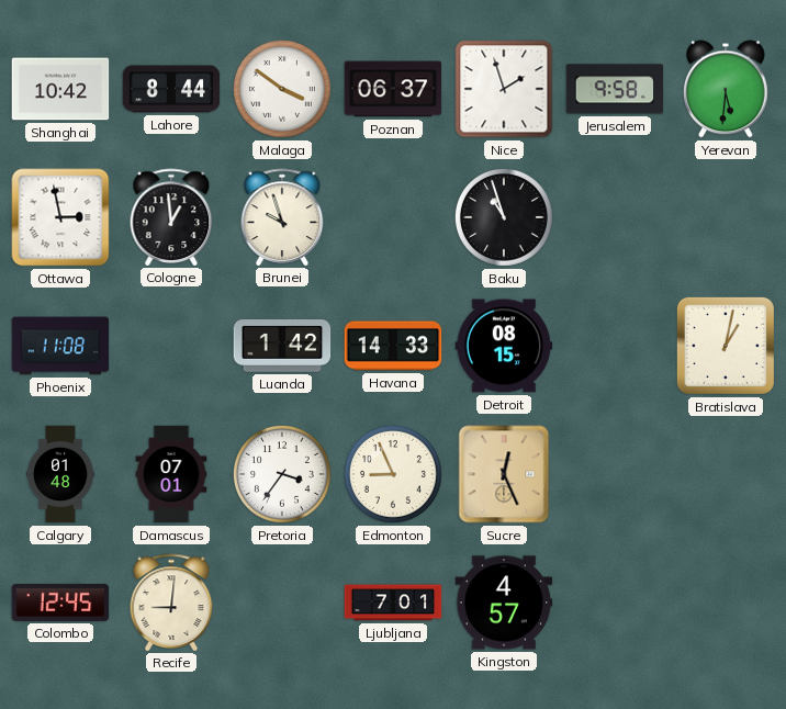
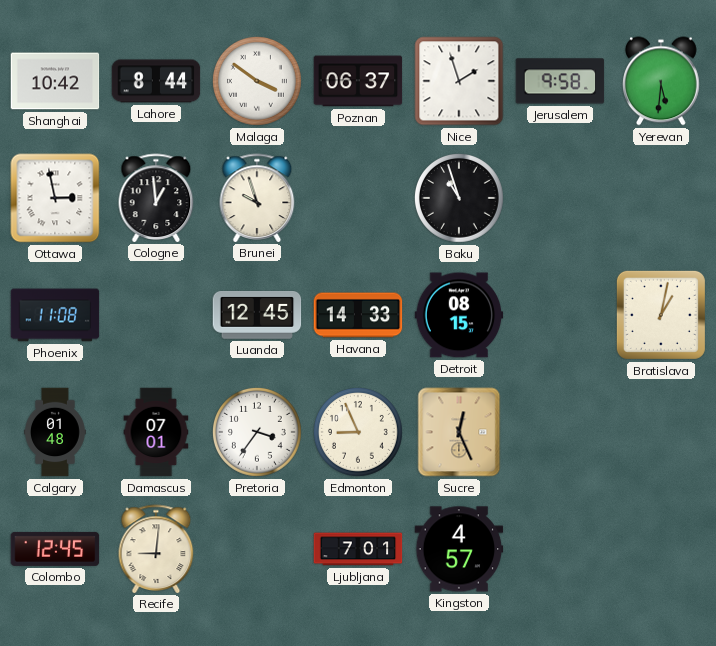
Luanda: 1:42 -> 12:45 (257, 316)
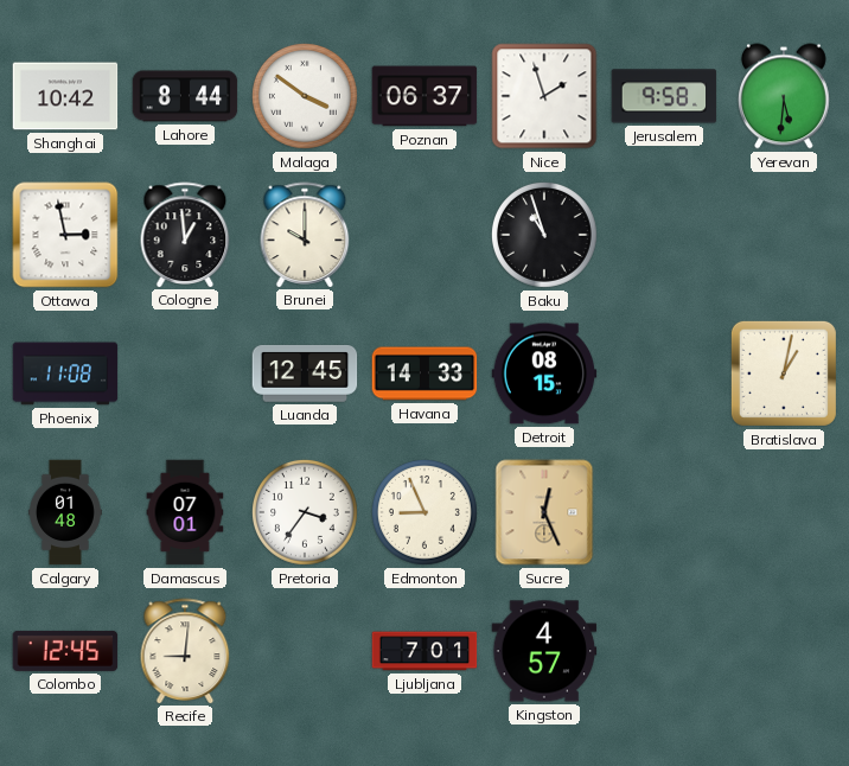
Brunei: 9:57 -> 10:00 (305, 235)
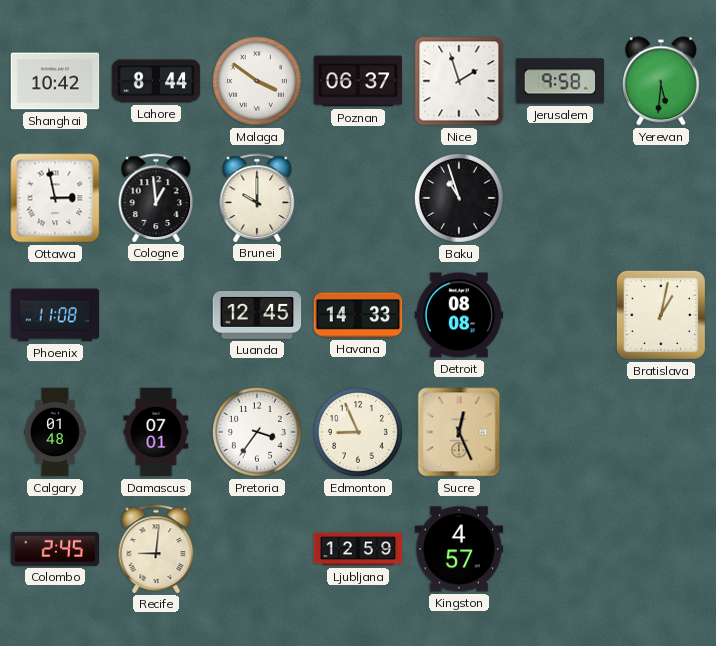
Detroit: 08:15 -> 08:08 (459, 315)
Colombo: 12:45 -> 2:45 (55, 549)
Ljubljana: 7:01 -> 12:59 (358, 549)
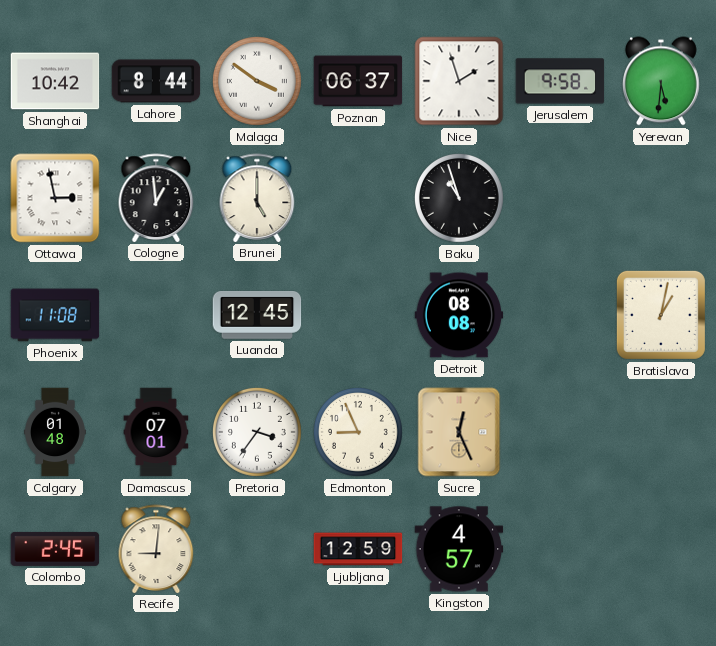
Brunei: 10:00 -> 5:00 (257, 198)
Havana: 14:33 -> none (358, 315)
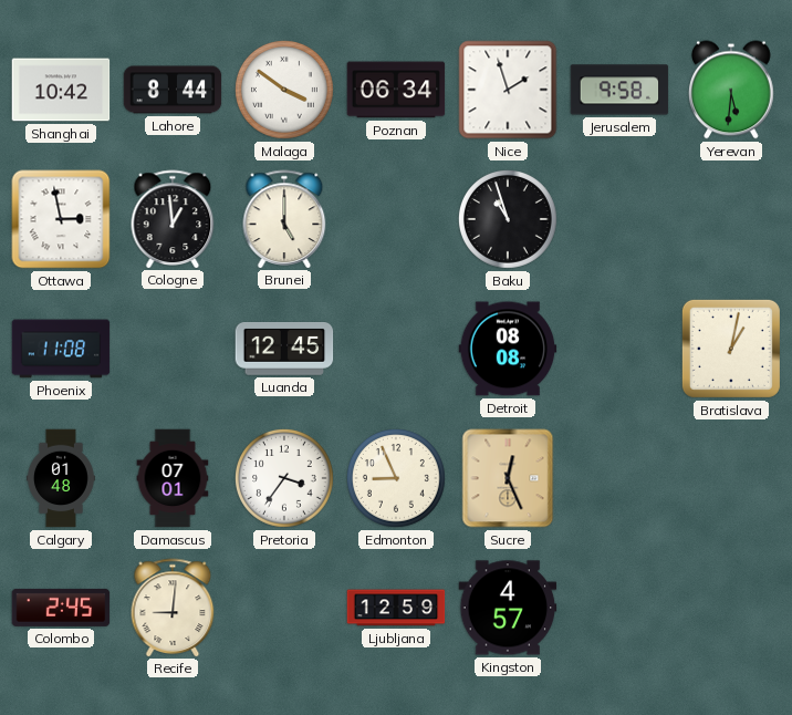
Poznan: 06:37 -> 06:34 (396, 90)
